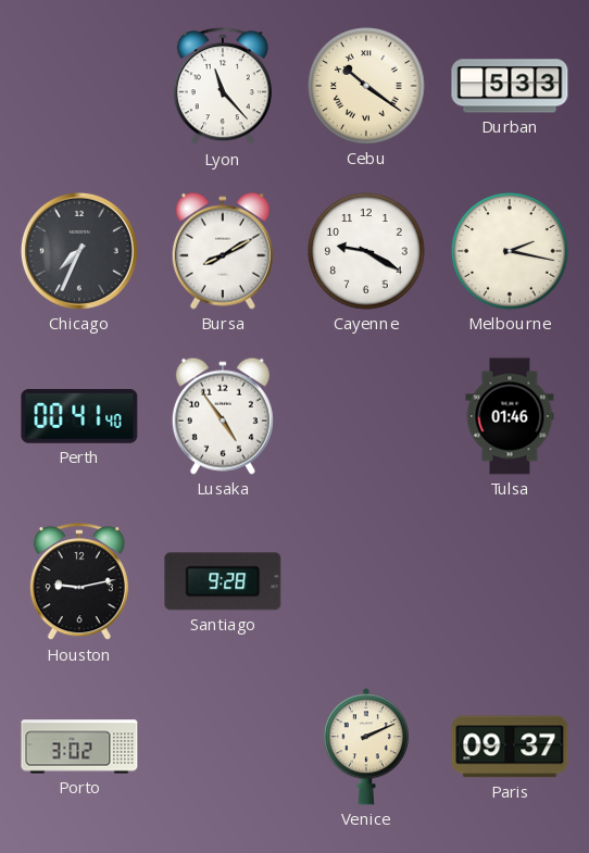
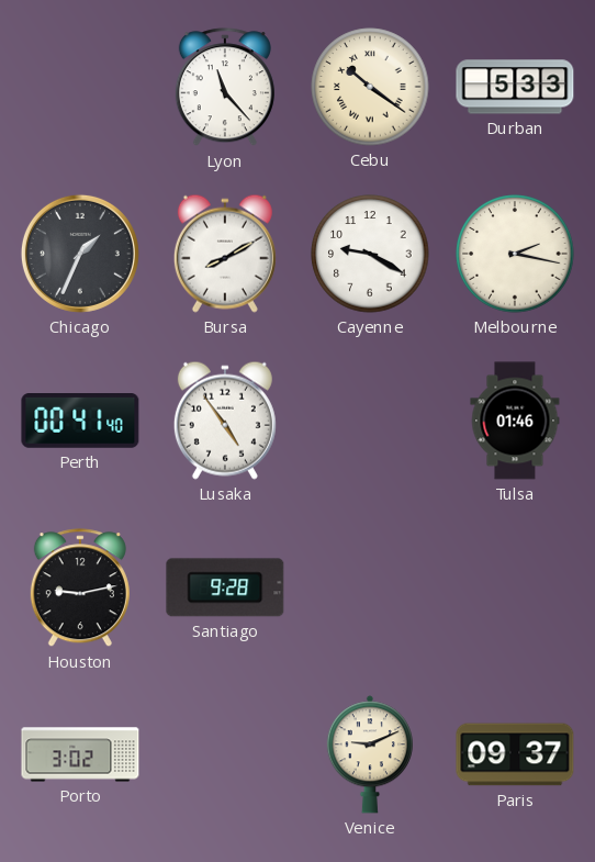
Chicago: 7:34 -> 1:34 (80, 254)
Venice: 2:11 -> 9:11 (370, 754)
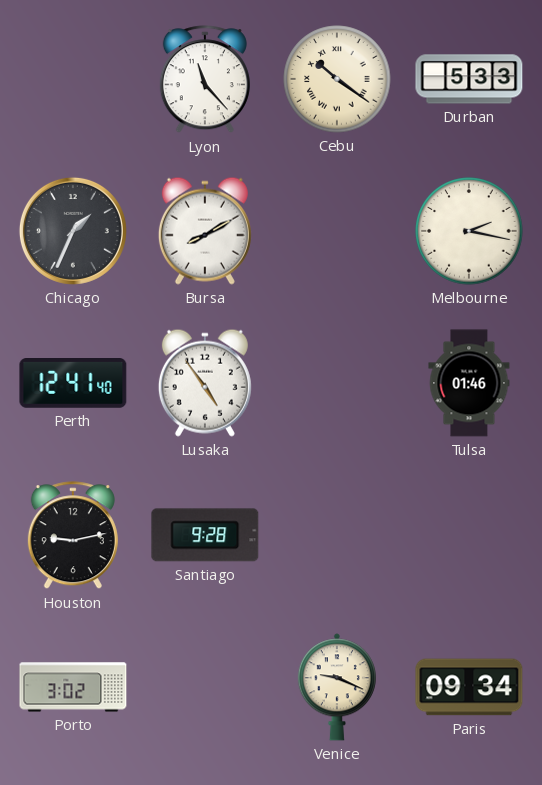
Cayenne: 9:20 -> none (370, 254)
Perth: 00:41 -> 12:41 (73, 384)
Venice: 9:11 -> 9:19 (337, 687)
Paris: 09:37 -> 09:34 (469, 687)
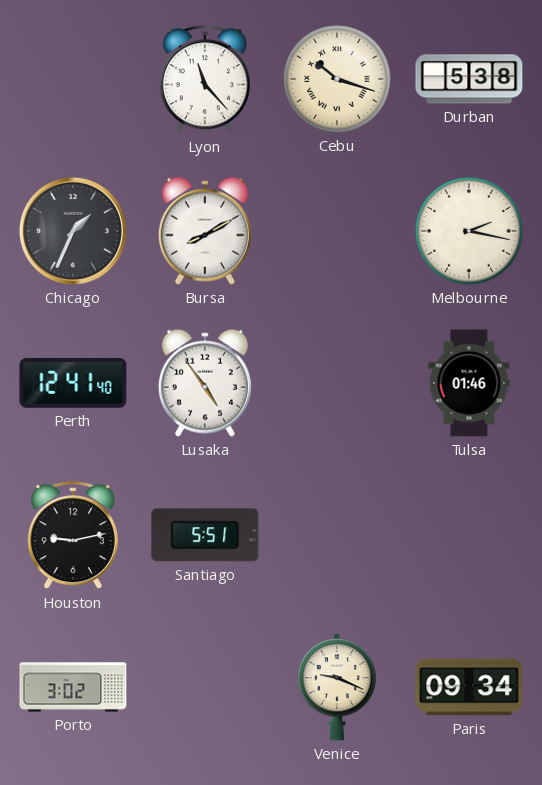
Cebu: 10:21 -> 10:18 (337, 79)
Durban: 5:33 -> 5:38 (469, 79)
Santiago: 9:28 -> 5:51 (205, 535)
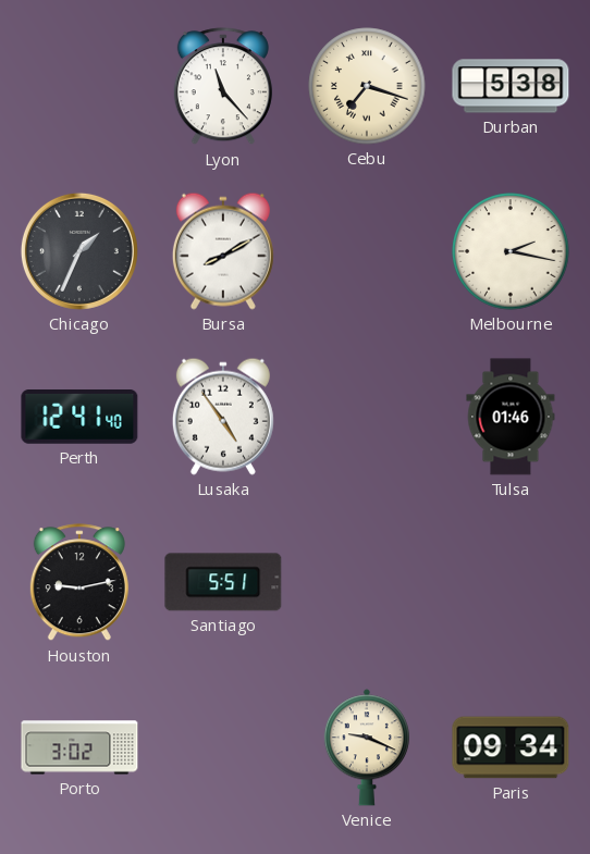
Cebu: 10:18 -> 7:18 (367, 86)
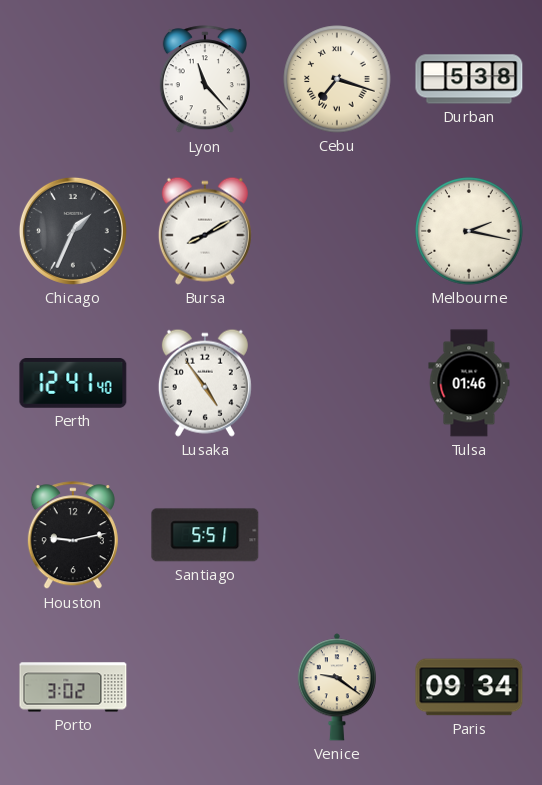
Venice: 9:19 -> 9:21 (337, 687)
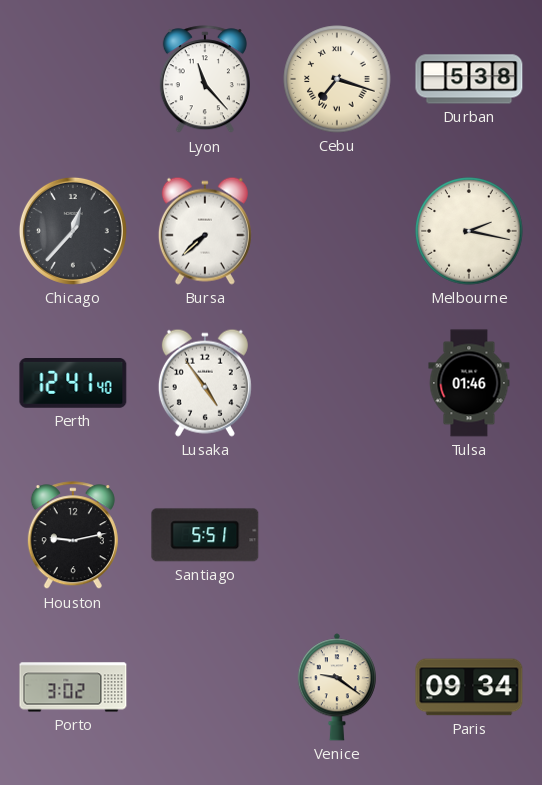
Chicago: 1:34 -> 12:37 (73, 231)
Bursa: 8:10 -> 7:38 (205, 231)
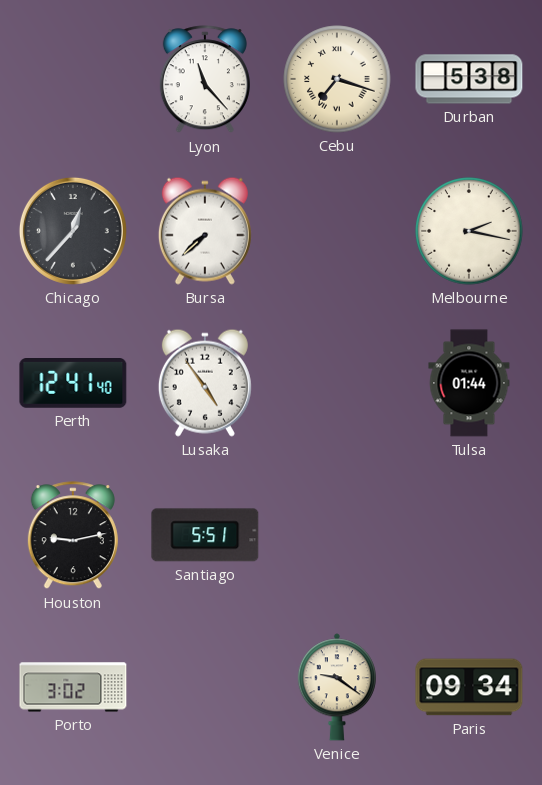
Tulsa: 01:46 -> 01:44 (469, 383)
